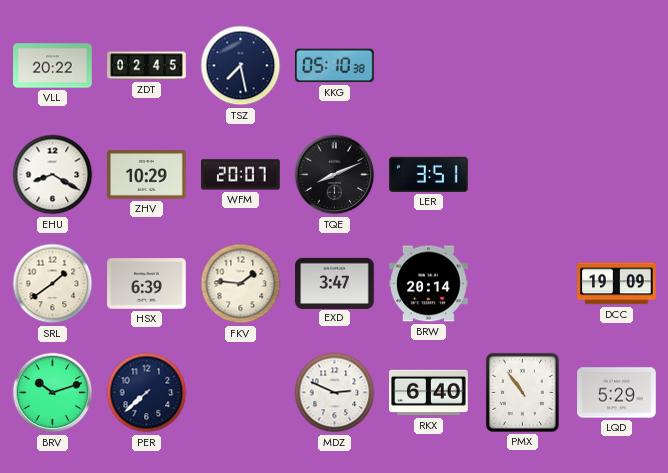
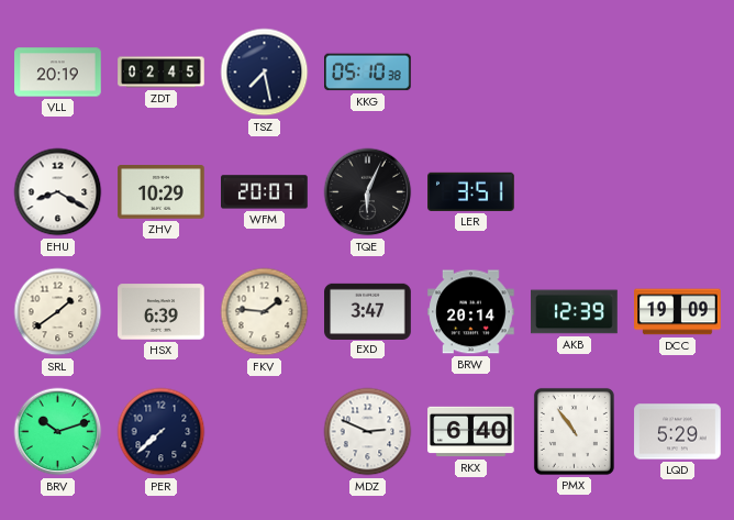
VLL: 20:22 -> 20:19 (58, 73)
TQE: 8:11 -> 6:04 (368, 192)
AKB: none -> 12:39 (575, 312)
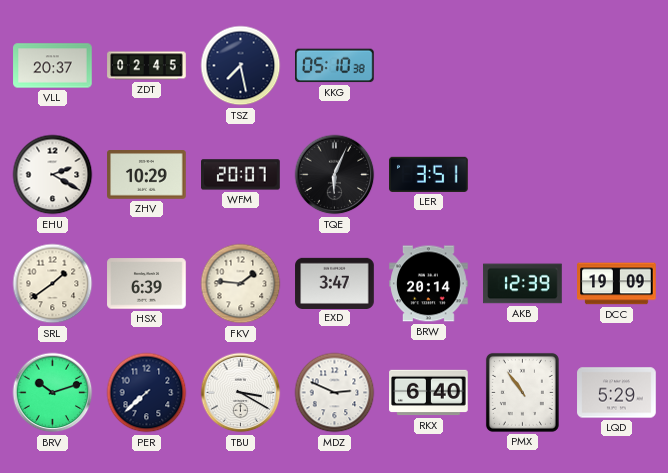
VLL: 20:19 -> 20:37 (53, 66)
EHU: 8:20 -> 2:20 (53, 175)
TBU: none -> 3:20 (241, 393)
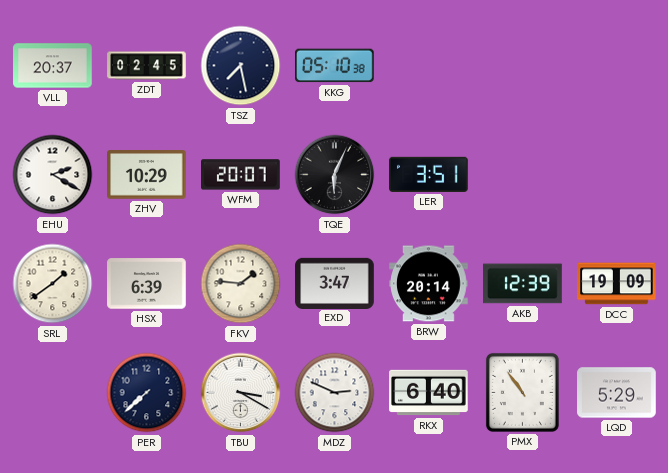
BRV: 10:12 -> none (53, 393)
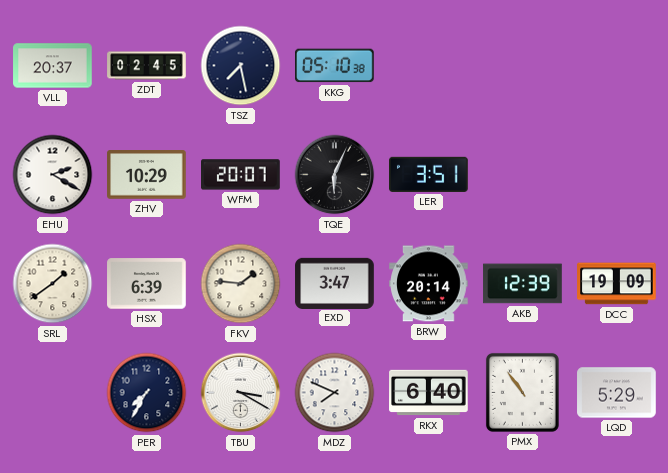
PER: 7:38 -> 7:35 (147, 393)
MDZ: 2:49 -> 7:49 (335, 393)
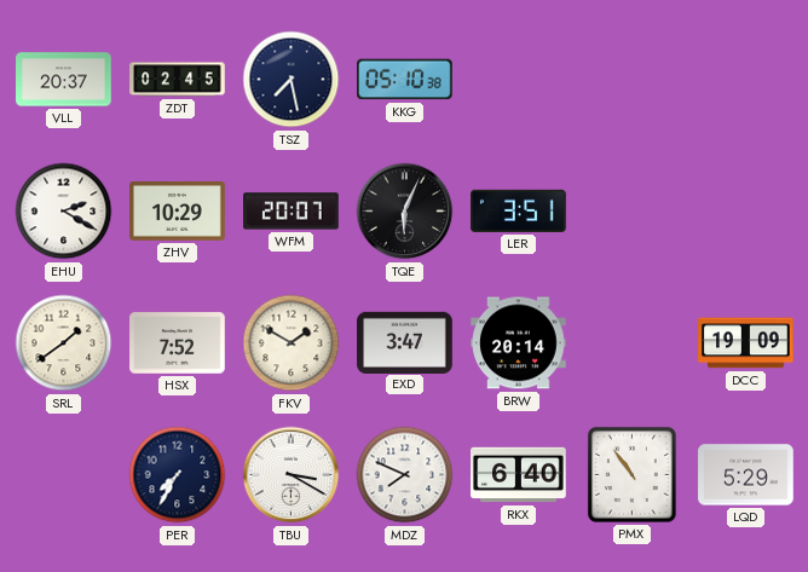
HSX: 6:39 -> 7:52 (178, 343)
FKV: 1:46 -> 1:50 (292, 343)
AKB: 12:39 -> none (523, 284)
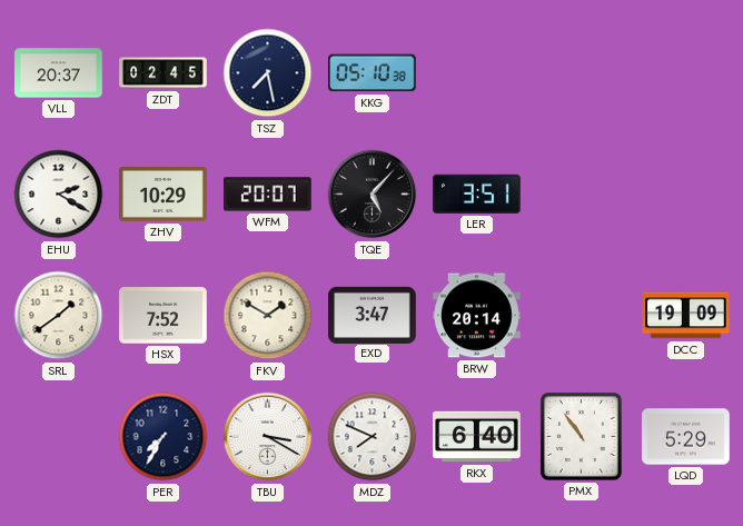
TQE: 6:04 -> 5:07 (373, 195)
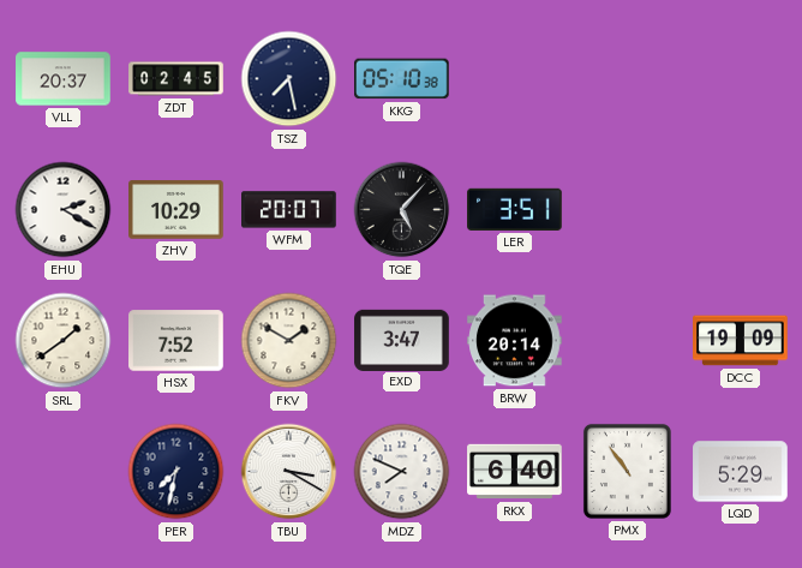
PER: 7:35 -> 7:32 (176, 472)
